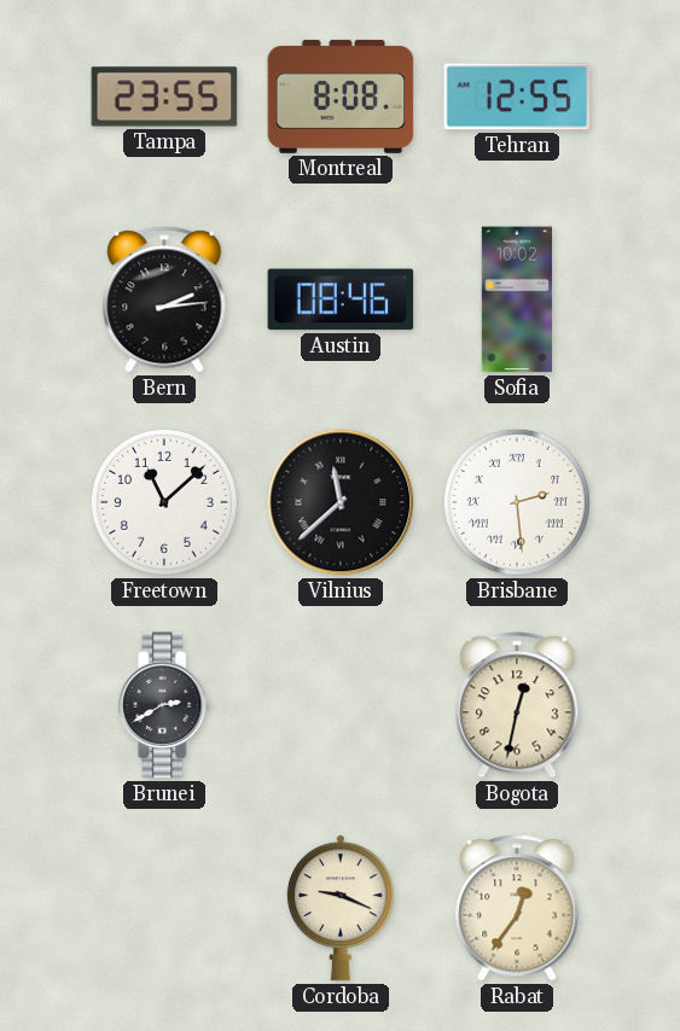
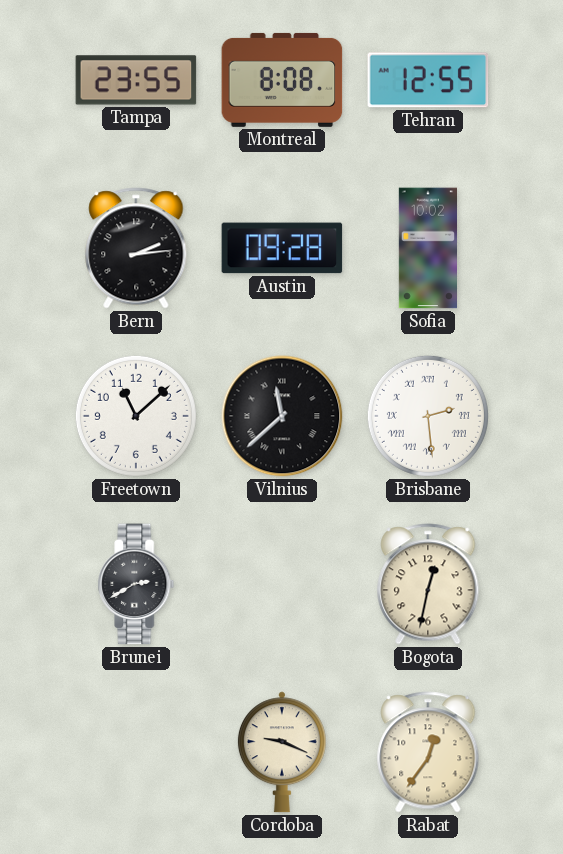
Austin: 08:46 -> 09:28 (282, 248)
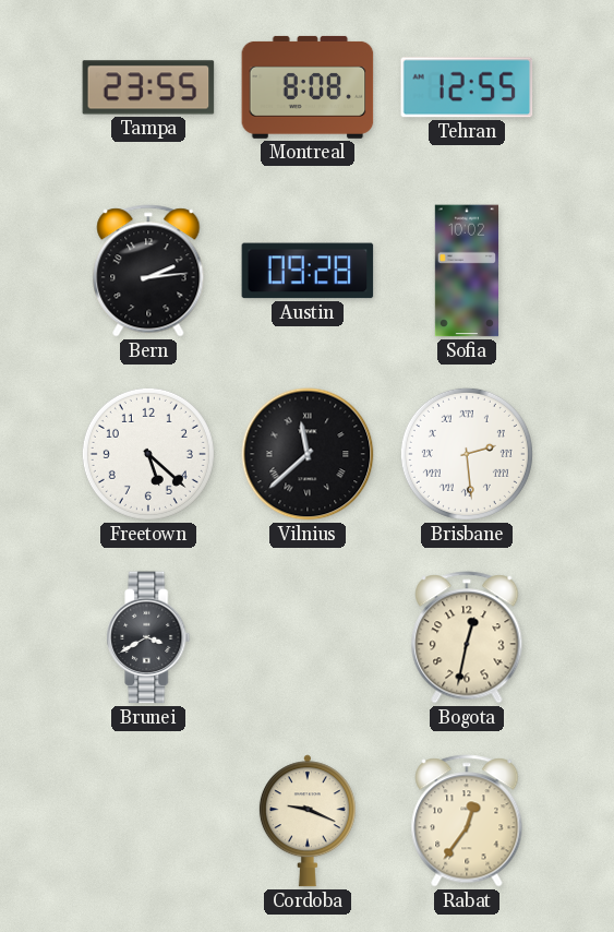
Freetown: 11:08 -> 5:22 (148, 454)
Brunei: 2:40 -> 3:40 (148, 637)
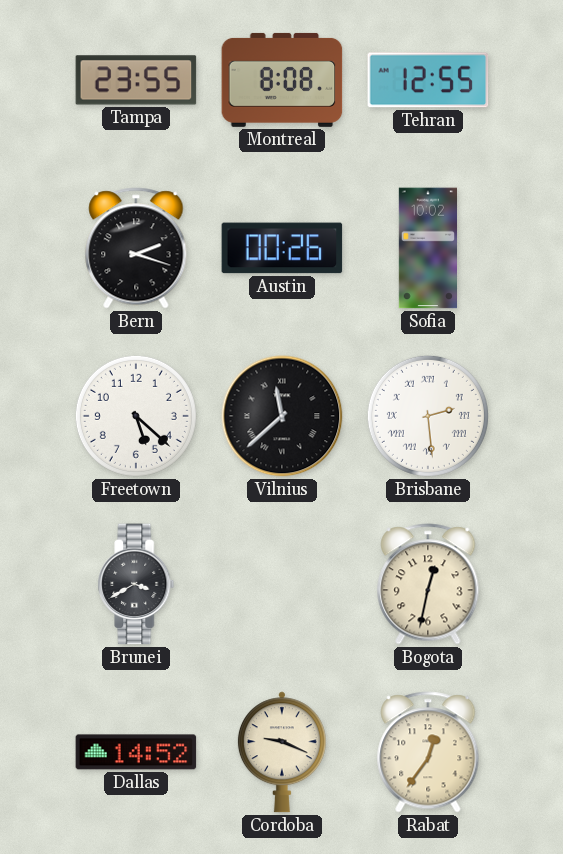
Bern: 2:14 -> 2:18 (136, 248)
Austin: 09:28 -> 00:26 (282, 248)
Dallas: none -> 14:52 (136, 752)
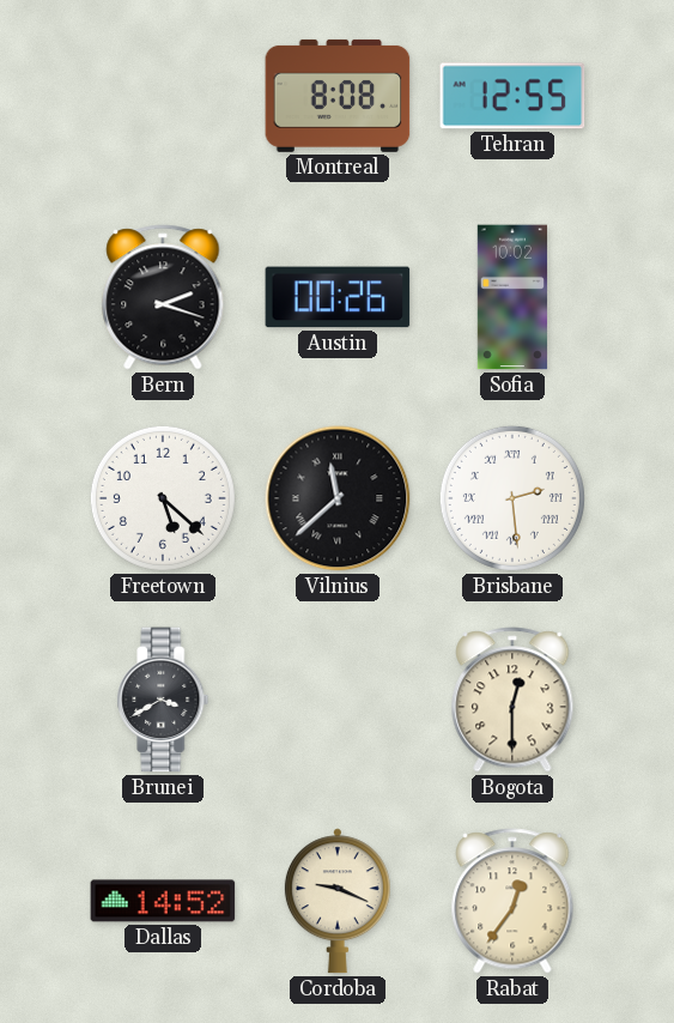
Tampa: 23:55 -> none (136, 80)
Bogota: 12:32 -> 12:30 (512, 700)
